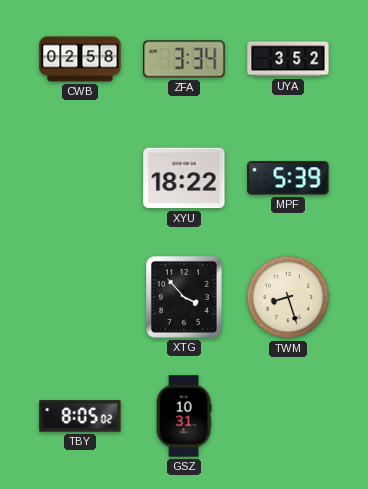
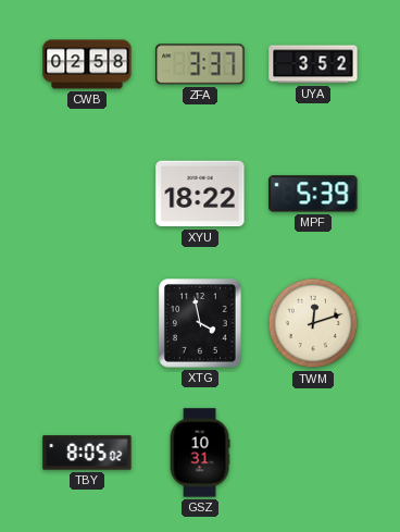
ZFA: 3:34 -> 3:37 (200, 64)
XTG: 3:53 -> 3:58 (201, 323)
TWM: 8:27 -> 12:12 (313, 323)
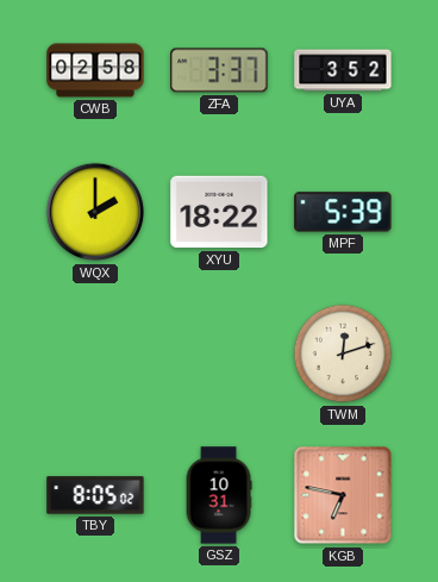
WQX: none -> 2:00 (95, 212)
XTG: 3:58 -> none (201, 323)
KGB: none -> 6:47 (343, 495)
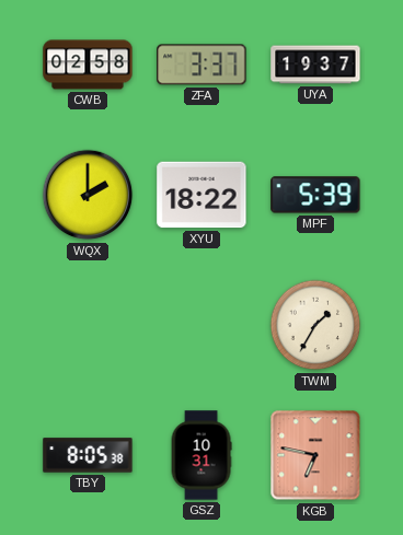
UYA: 3:52 -> 19:37 (315, 65)
TWM: 12:12 -> 1:35 (315, 325)
TBY: 8:05:02 -> 8:05:38 (88, 455)
